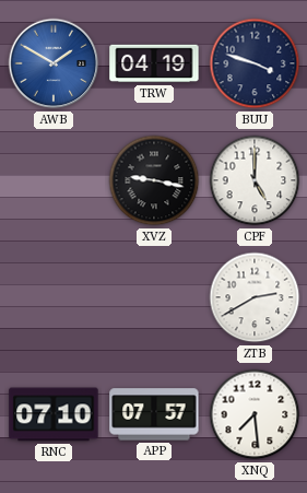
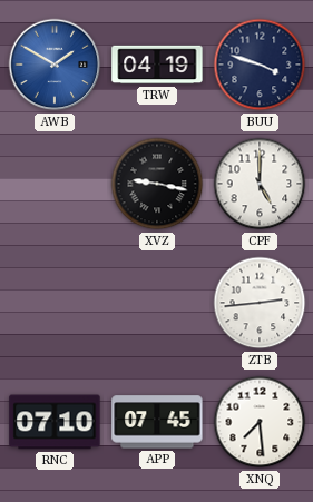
ZTB: 2:40 -> 2:44 (260, 303)
APP: 07:57 -> 07:45 (157, 422)
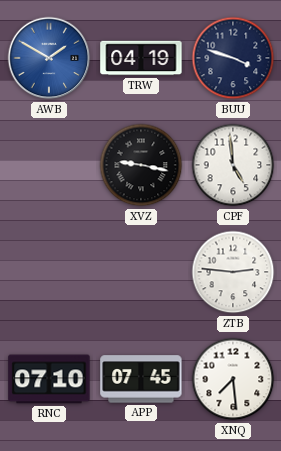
CPF: 5:00 -> 4:59 (233, 165)
ZTB: 2:44 -> 2:46 (233, 272)
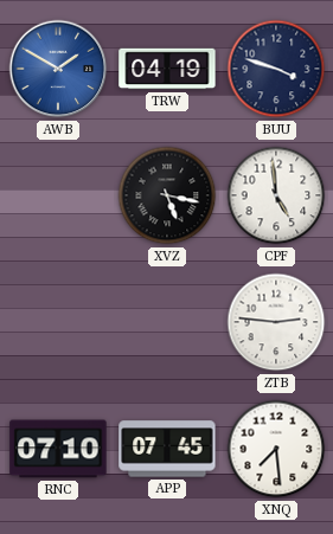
XVZ: 9:17 -> 5:17 (167, 195)
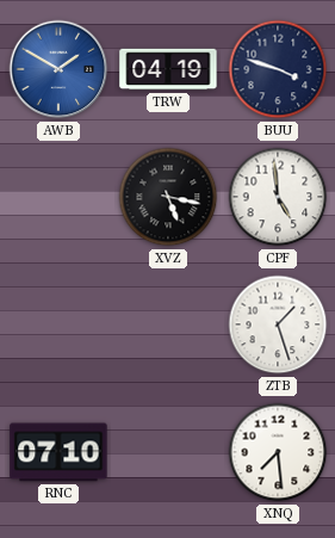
ZTB: 2:46 -> 1:27 (278, 324)
APP: 07:45 -> none (167, 449)
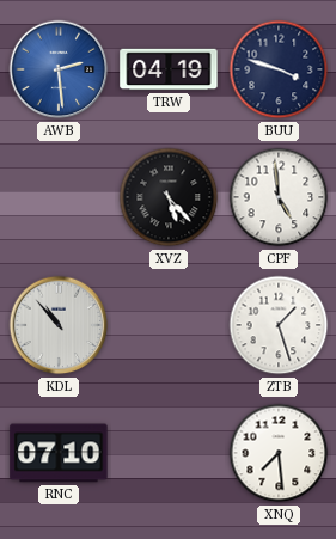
AWB: 1:50 -> 2:29 (59, 69)
XVZ: 5:17 -> 5:23 (169, 197)
KDL: none -> 10:53 (59, 325)
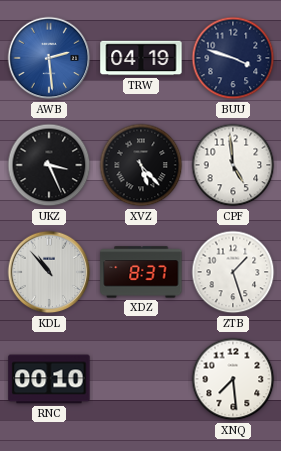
UKZ: none -> 3:26 (49, 165)
XDZ: none -> 8:37 (141, 272)
RNC: 07:10 -> 00:10 (49, 379)
